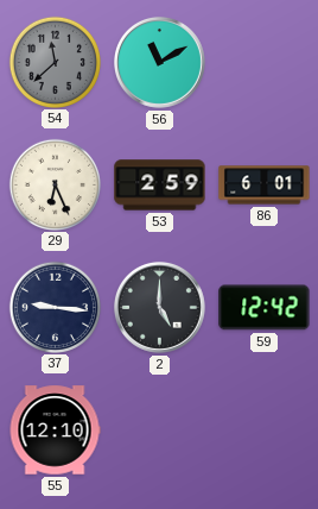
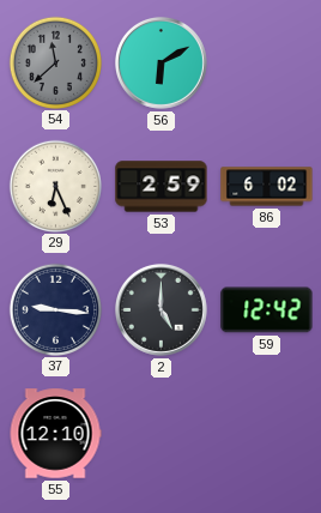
56: 11:10 -> 6:10 (160, 62)
86: 6:01 -> 6:02 (267, 187)
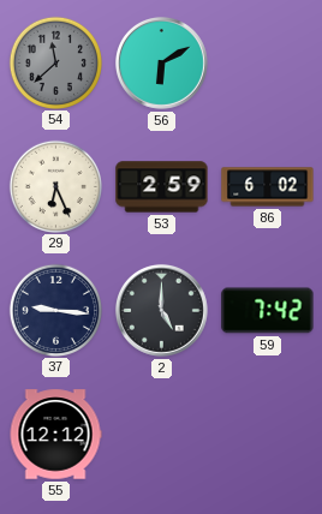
59: 12:42 -> 7:42 (268, 311)
55: 12:10 -> 12:12 (55, 435)
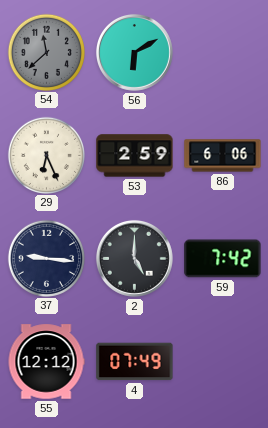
86: 6:02 -> 6:06 (223, 156)
4: none -> 07:49 (135, 362)
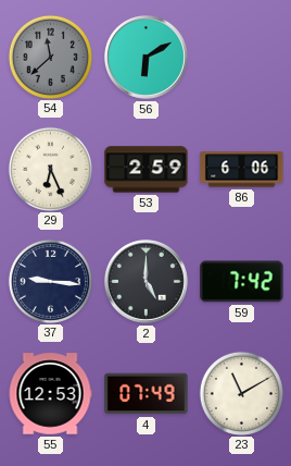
55: 12:12 -> 12:53 (50, 394)
23: none -> 11:10 (241, 393)
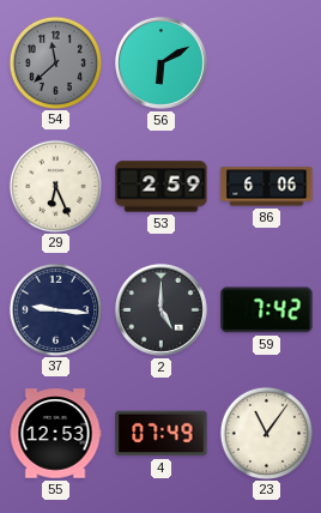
23: 11:10 -> 11:06 (266, 433)
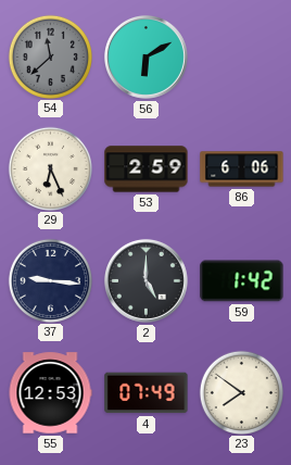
59: 7:42 -> 1:42 (242, 281)
23: 11:06 -> 7:51 (241, 392)
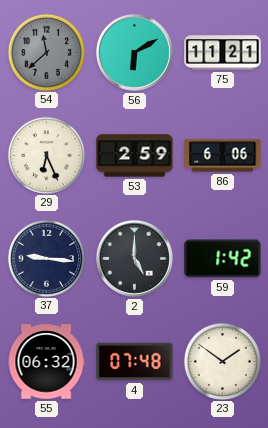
75: none -> 11:21 (223, 53)
55: 12:53 -> 06:32 (46, 362)
4: 07:49 -> 07:48 (135, 362)
23: 7:51 -> 1:51 (222, 361)
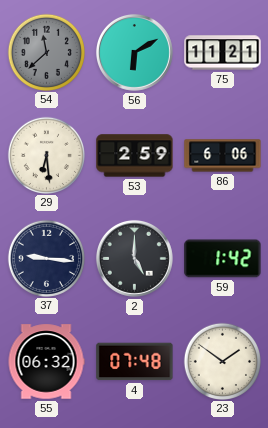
29: 6:26 -> 6:29 (46, 155)
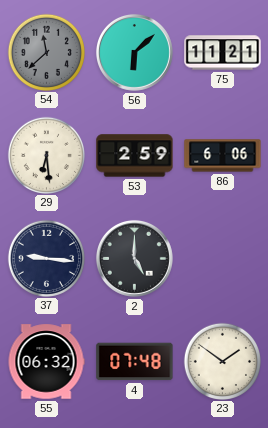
56: 6:10 -> 6:08 (134, 52)
59: 1:42 -> none (223, 259)
